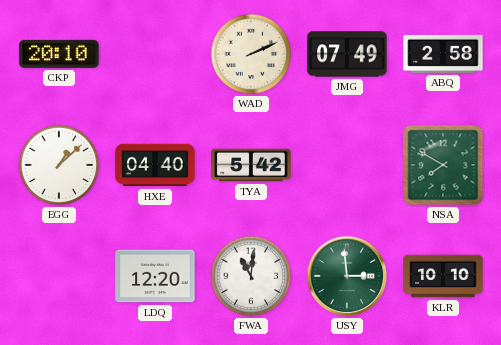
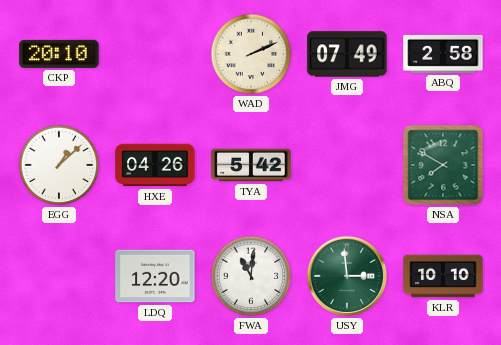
HXE: 04:40 -> 04:26 (155, 165)
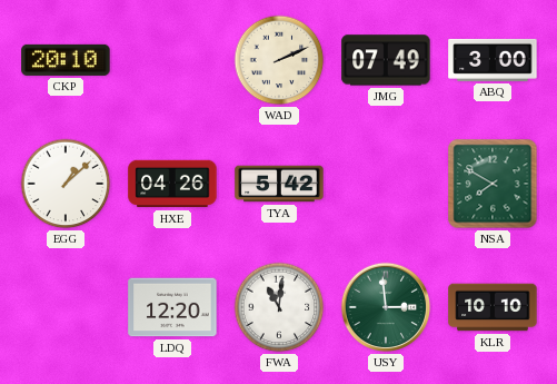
ABQ: 2:58 -> 3:00 (493, 60)
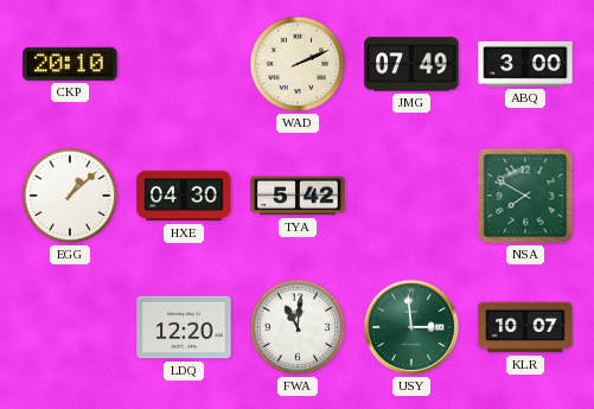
HXE: 04:26 -> 04:30 (184, 196)
KLR: 10:10 -> 10:07 (525, 327)
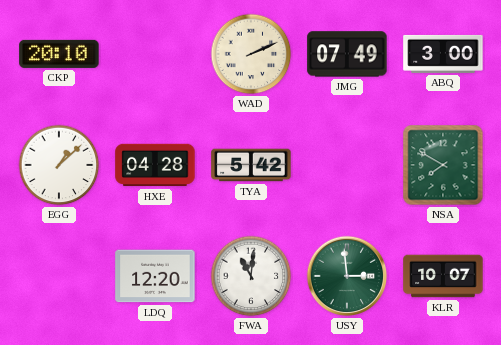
HXE: 04:30 -> 04:28 (155, 165)
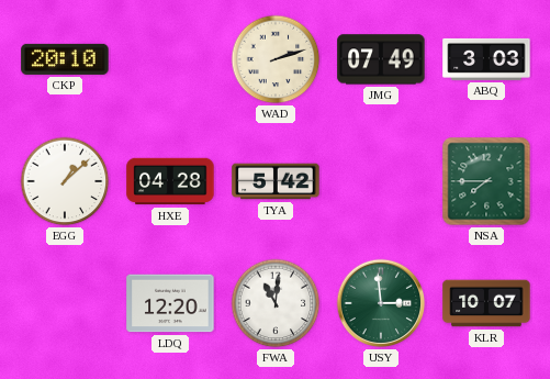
WAD: 2:11 -> 2:12 (276, 59)
ABQ: 3:00 -> 3:03 (486, 59)
NSA: 7:50 -> 7:45 (486, 181)
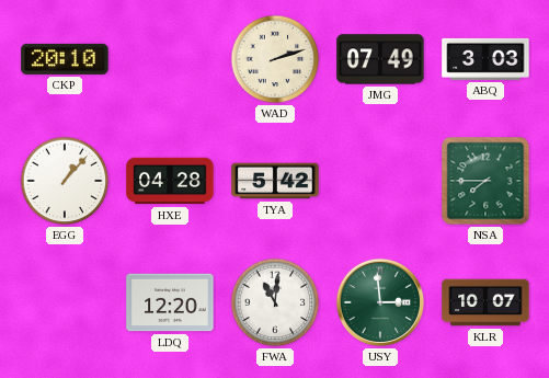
EGG: 1:08 -> 1:07 (65, 181)
